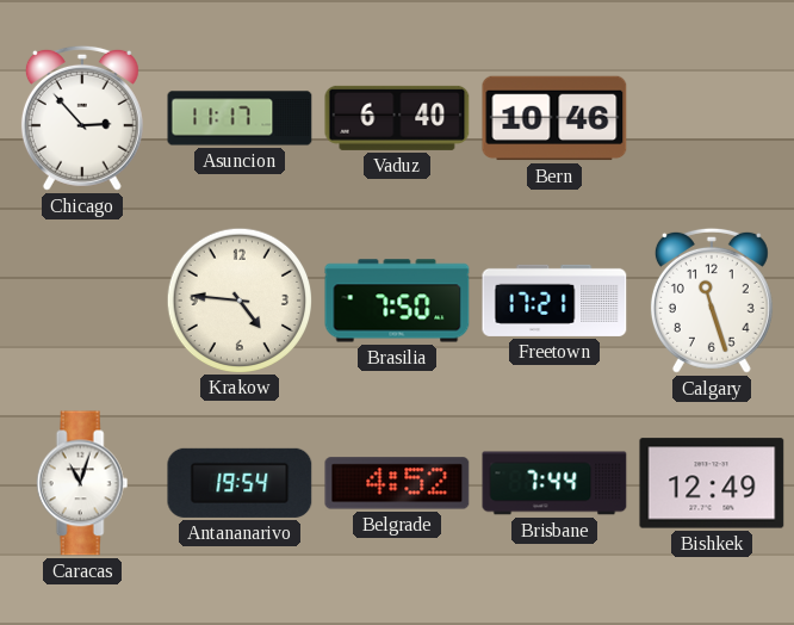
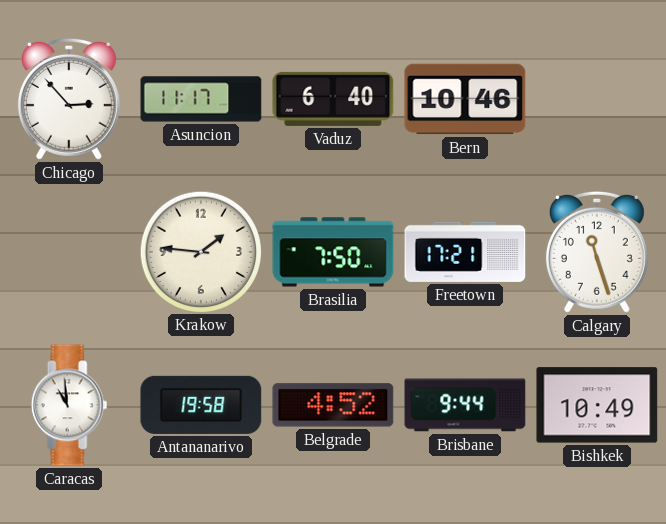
Krakow: 4:46 -> 1:46 (200, 251)
Caracas: 11:03 -> 10:59 (69, 405)
Antananarivo: 19:54 -> 19:58 (201, 405)
Brisbane: 7:44 -> 9:44 (465, 405)
Bishkek: 12:49 -> 10:49 (597, 405)
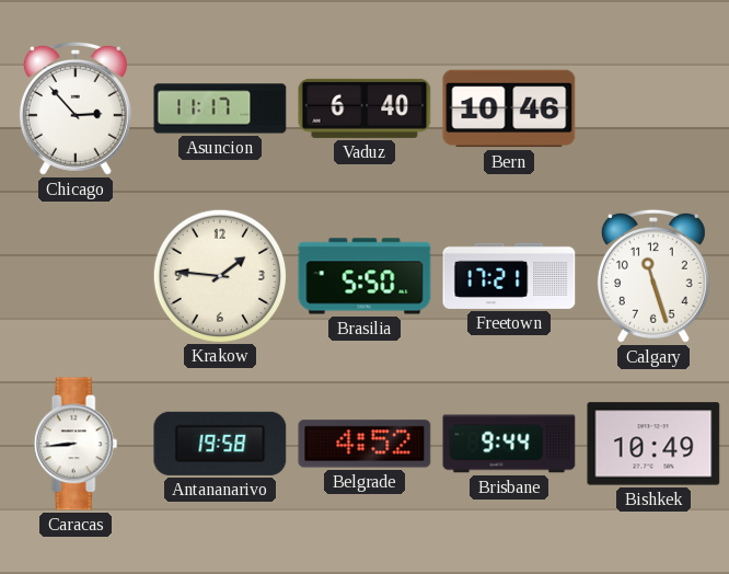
Brasilia: 7:50 -> 5:50 (364, 276)
Caracas: 10:59 -> 8:44 (76, 444)
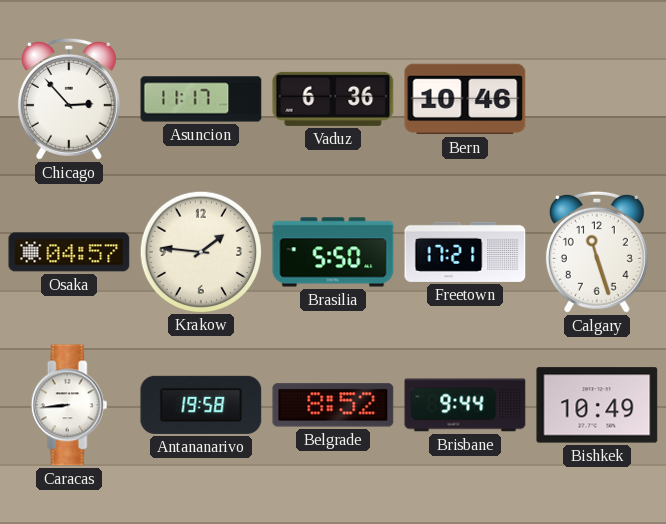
Vaduz: 6:40 -> 6:36 (333, 99)
Osaka: none -> 04:57 (69, 252)
Belgrade: 4:52 -> 8:52 (333, 405)
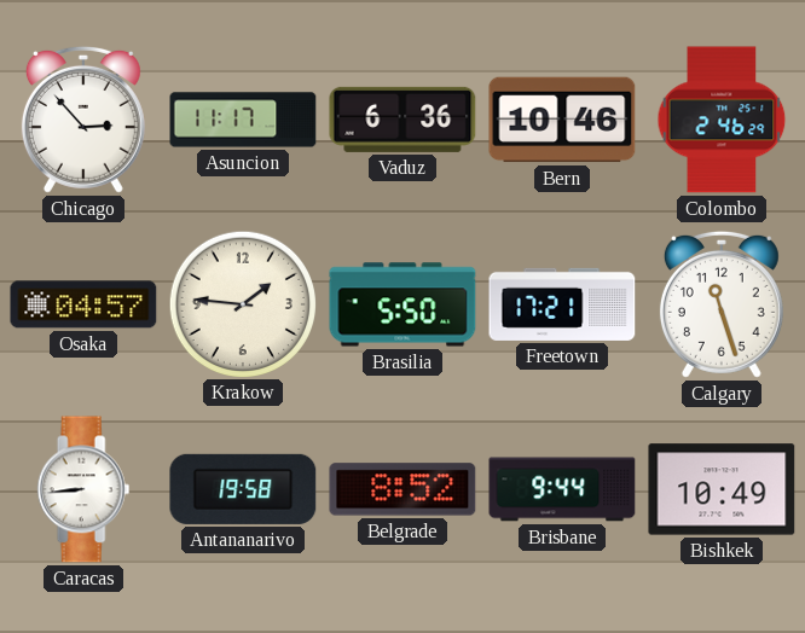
Colombo: none -> 2:46 (722, 120)
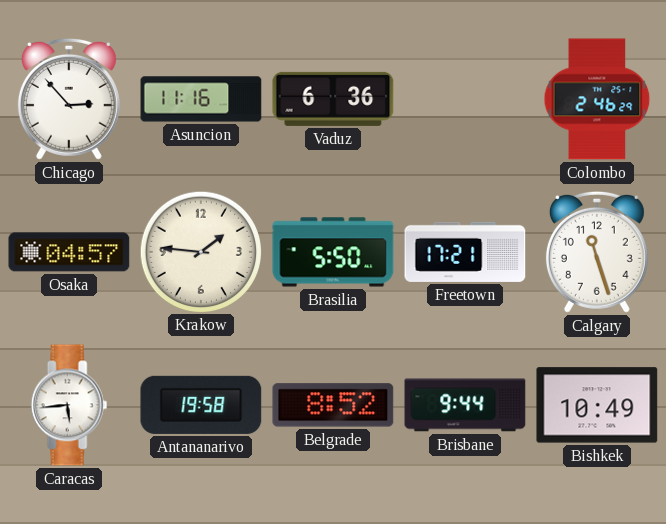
Asuncion: 11:17 -> 11:16 (201, 99)
Bern: 10:46 -> none (562, 120)
Caracas: 8:44 -> 5:44 (69, 405)
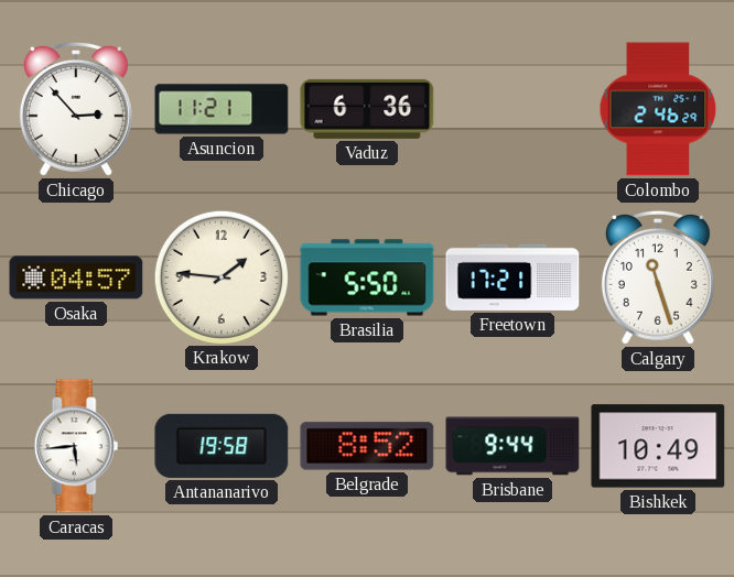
Asuncion: 11:16 -> 11:21 (222, 109)
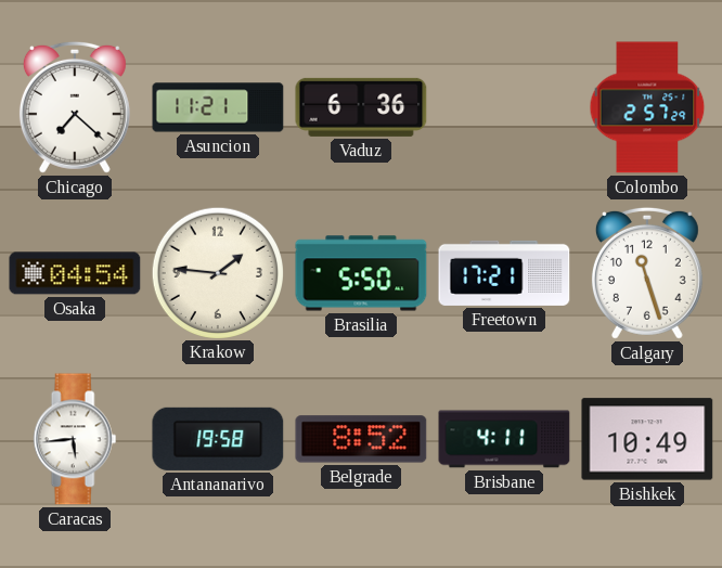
Chicago: 2:53 -> 7:22 (75, 107)
Colombo: 2:46 -> 2:57 (647, 107)
Osaka: 04:57 -> 04:54 (75, 273)
Brisbane: 9:44 -> 4:11 (504, 439)
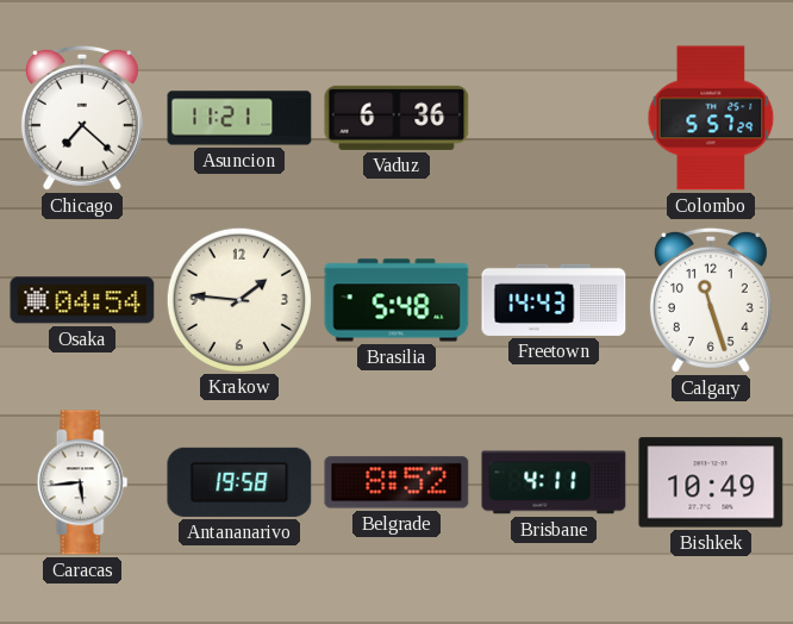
Colombo: 2:57 -> 5:57 (711, 118)
Brasilia: 5:50 -> 5:48 (396, 300)
Freetown: 17:21 -> 14:43 (554, 300)
